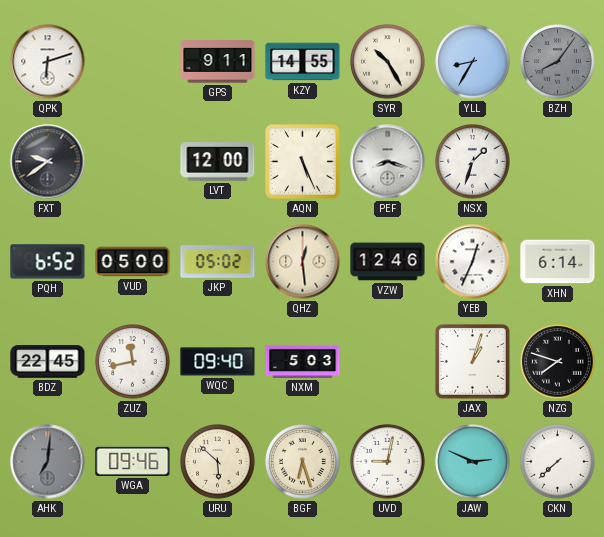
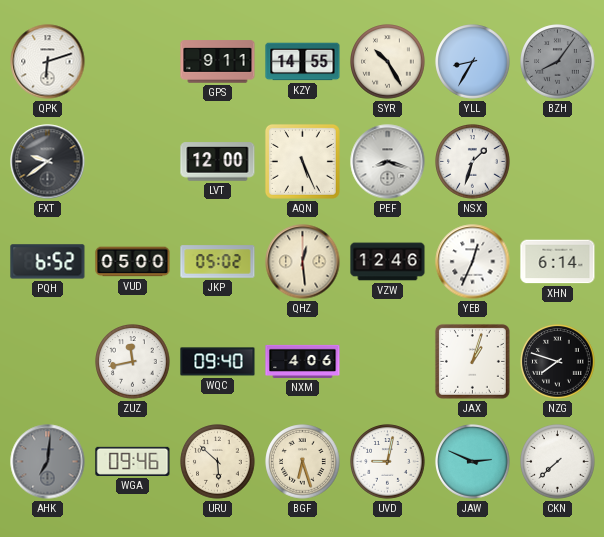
BDZ: 22:45 -> none (48, 362)
NXM: 5:03 -> 4:06 (303, 361)
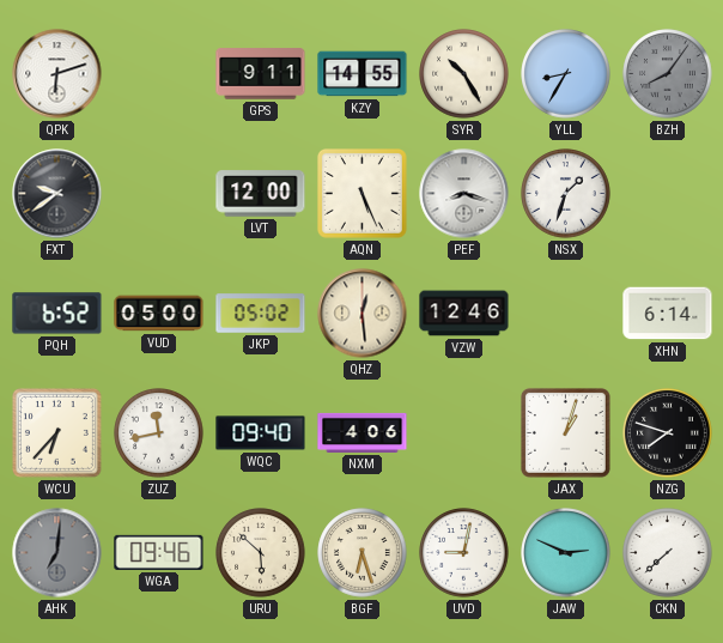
YEB: 12:34 -> none (473, 262)
WCU: none -> 6:37 (56, 432)
